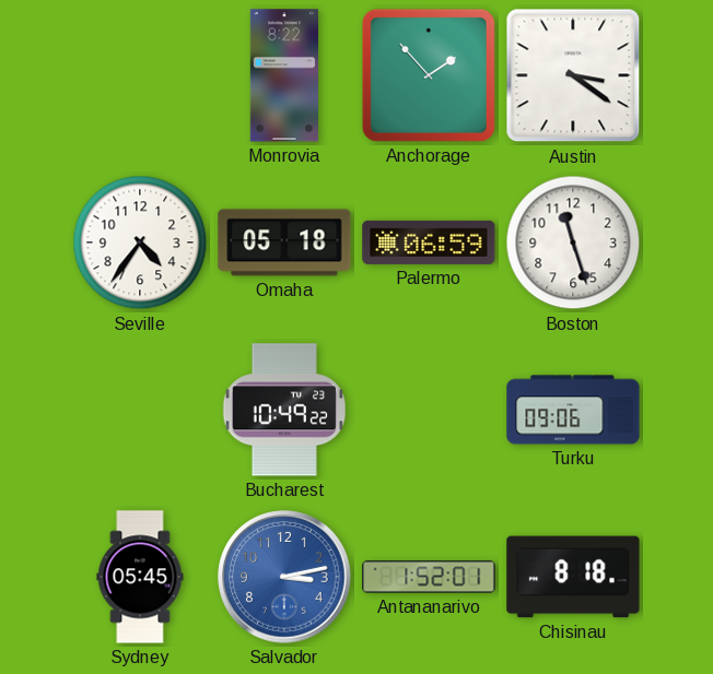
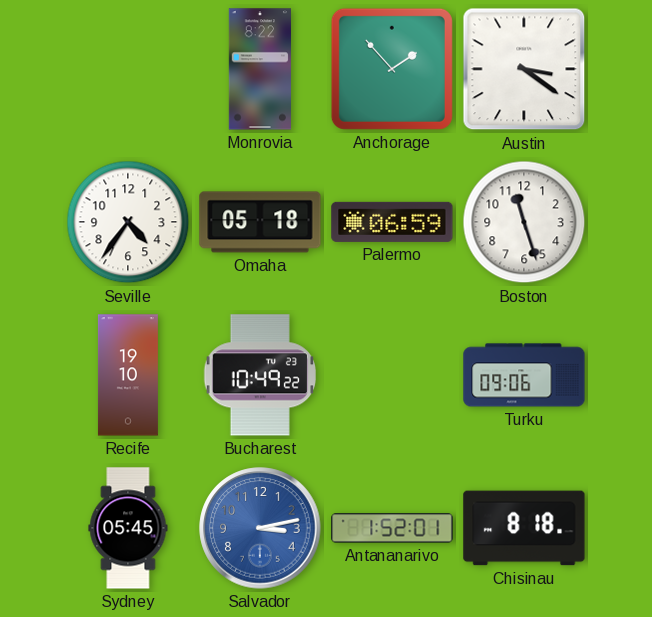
Recife: none -> 19:10 (128, 375)
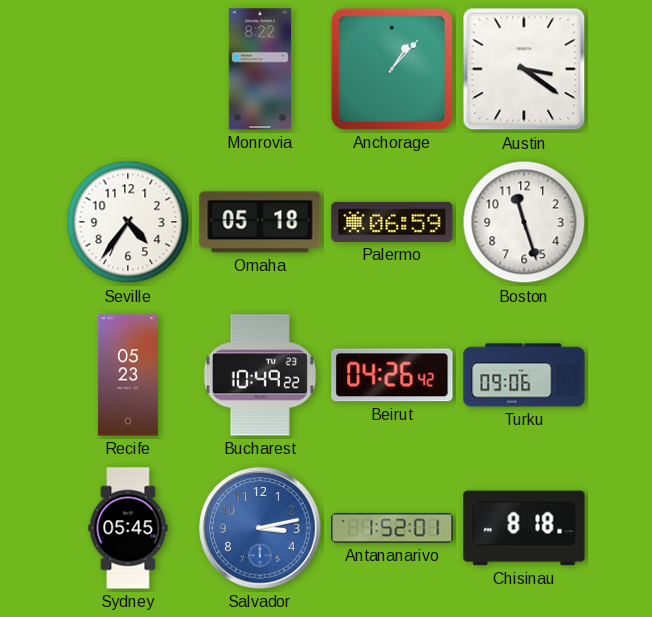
Anchorage: 1:53 -> 1:07 (392, 69)
Recife: 19:10 -> 05:23 (128, 375)
Beirut: none -> 04:26 (392, 375)
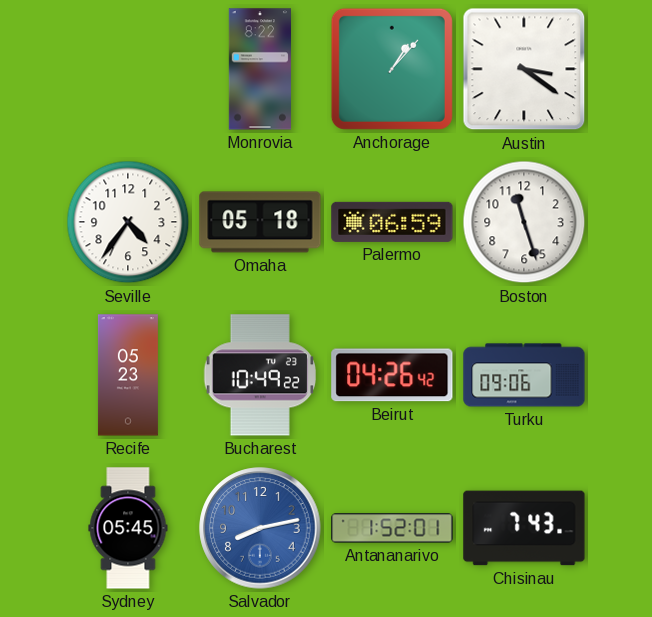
Salvador: 3:13 -> 8:13 (260, 528)
Chisinau: 8:18 -> 7:43 (524, 528)
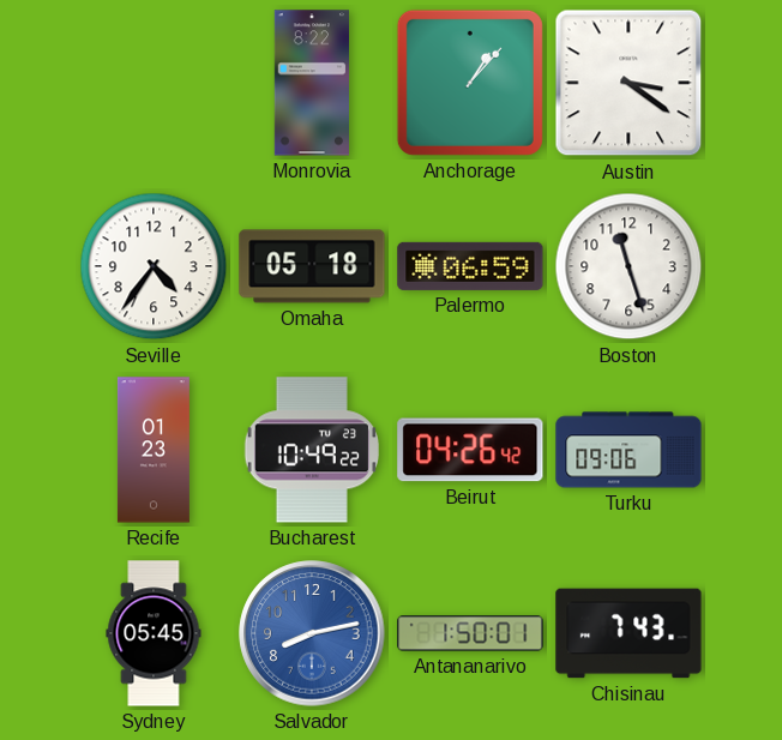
Recife: 05:23 -> 01:23 (154, 450)
Antananarivo: 1:52 -> 1:50 (470, 633)
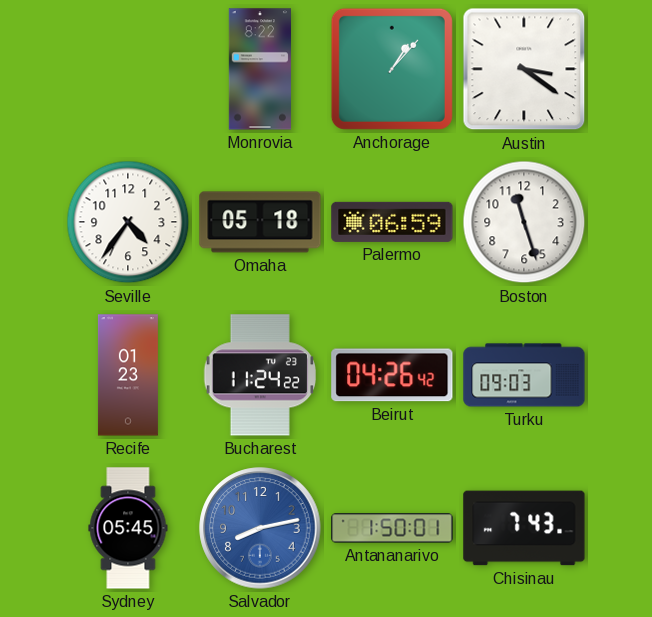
Bucharest: 10:49 -> 11:24 (260, 375)
Turku: 09:06 -> 09:03 (524, 375)
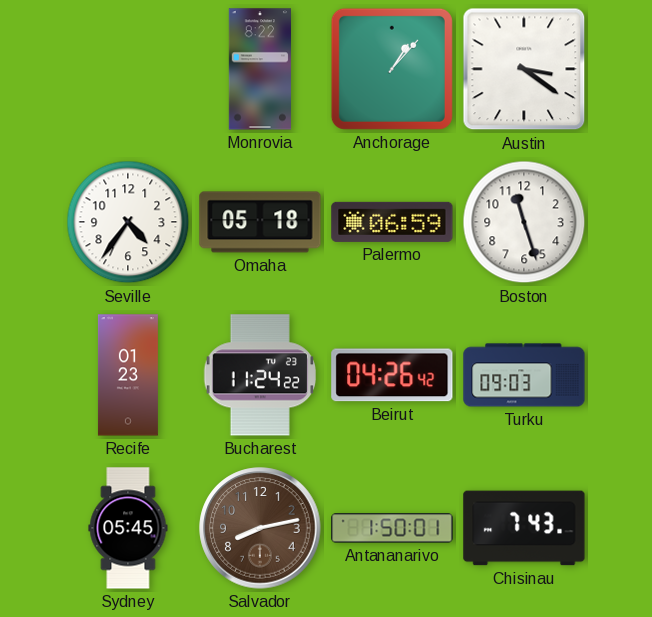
Salvador dial: blue -> brown (260, 528)
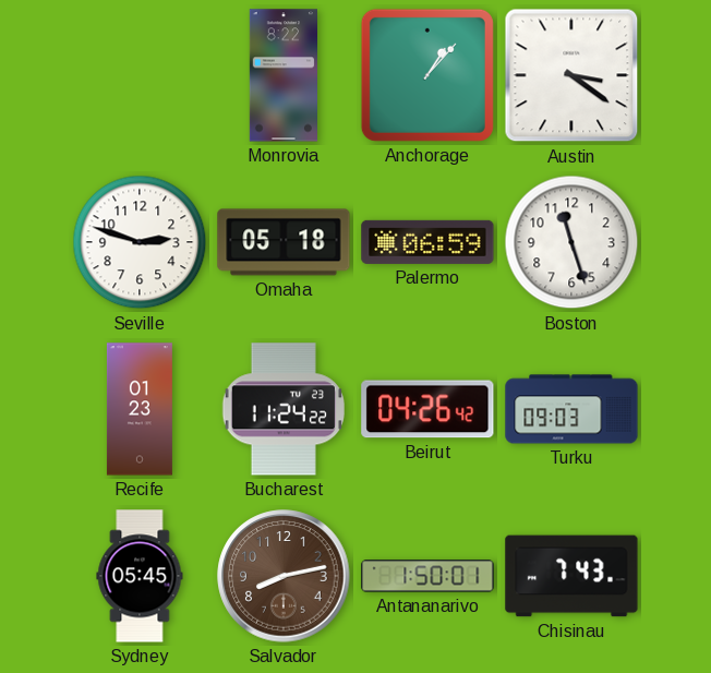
Seville: 4:36 -> 2:48 (140, 242)
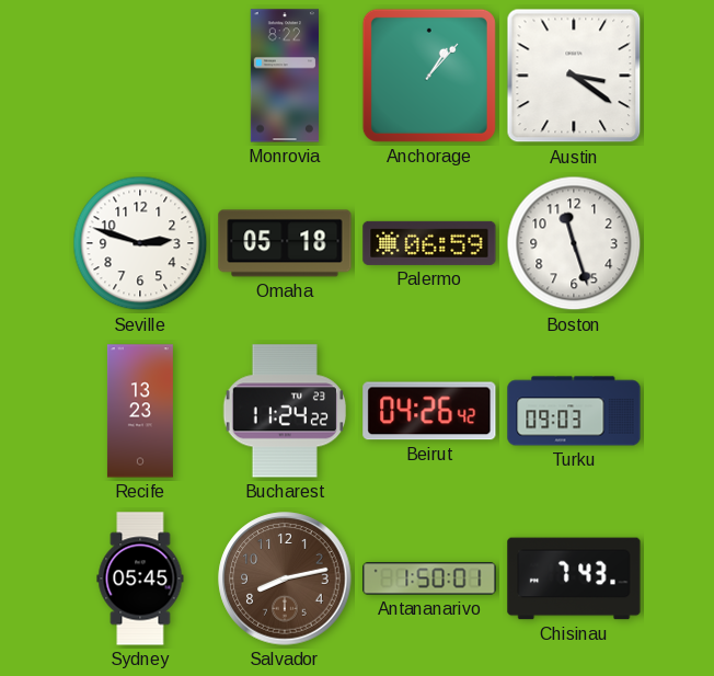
Recife: 01:23 -> 13:23 (140, 411)
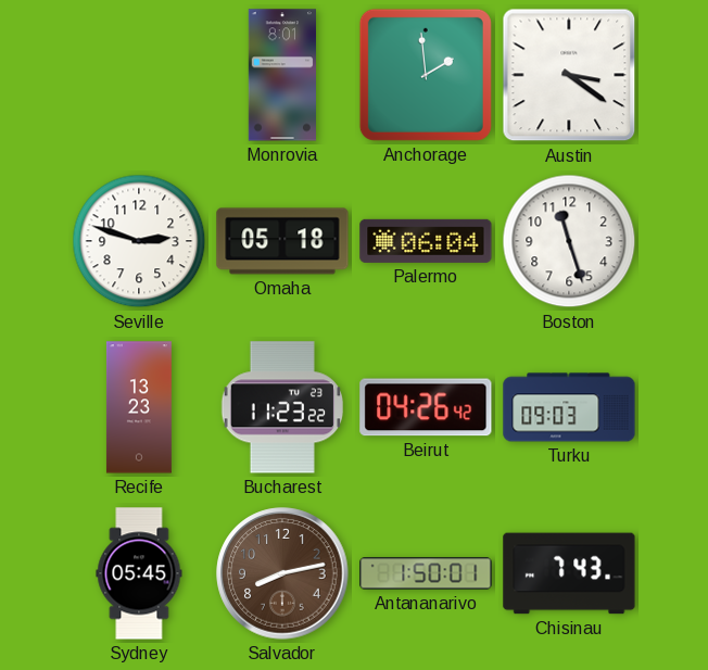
Monrovia: 8:22 -> 8:01 (281, 75)
Anchorage: 1:07 -> 1:59 (426, 75)
Palermo: 06:59 -> 06:04 (426, 241)
Bucharest: 11:24 -> 11:23 (282, 407)
